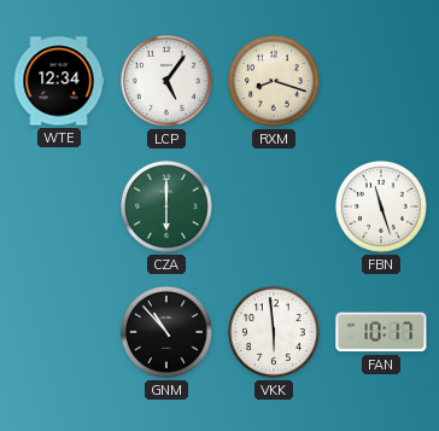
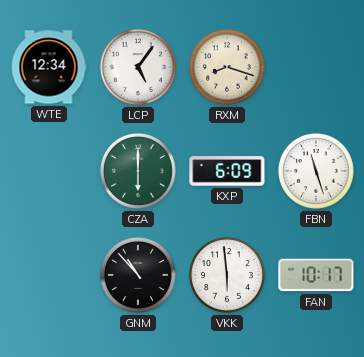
KXP: none -> 6:09 (227, 171)
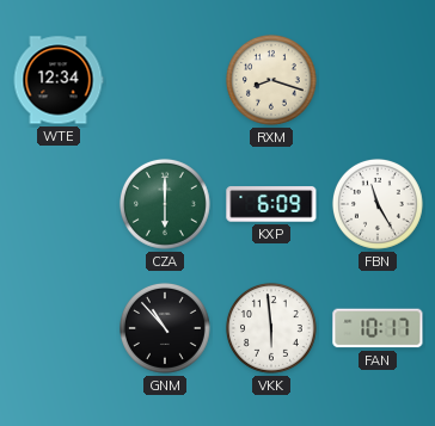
LCP: 5:06 -> none (138, 67)
FBN: 11:27 -> 11:25 (378, 204)
